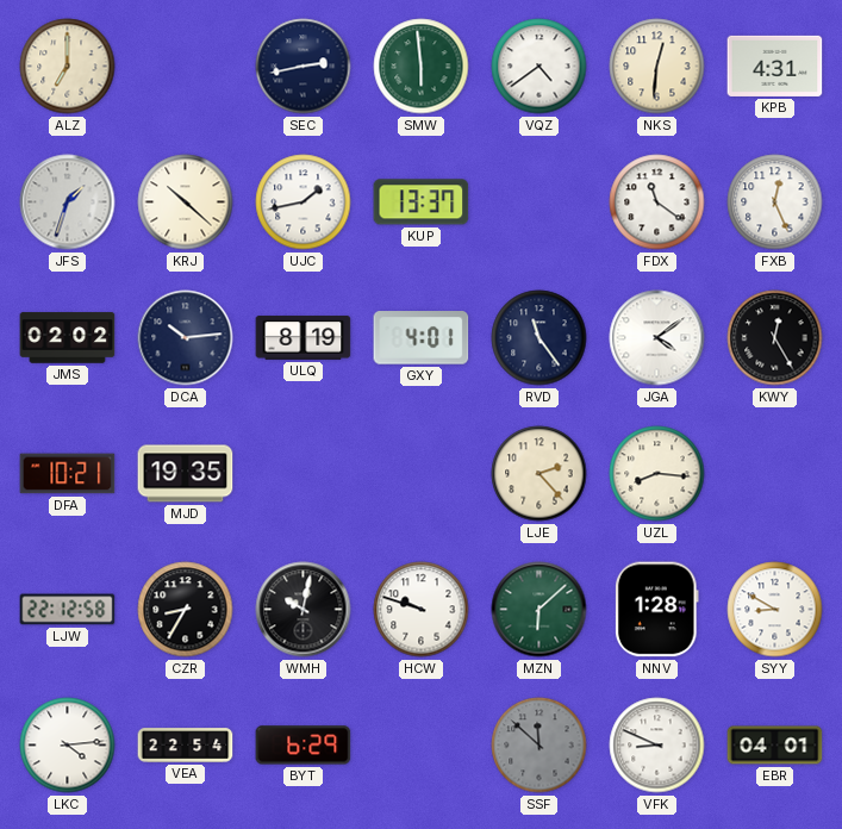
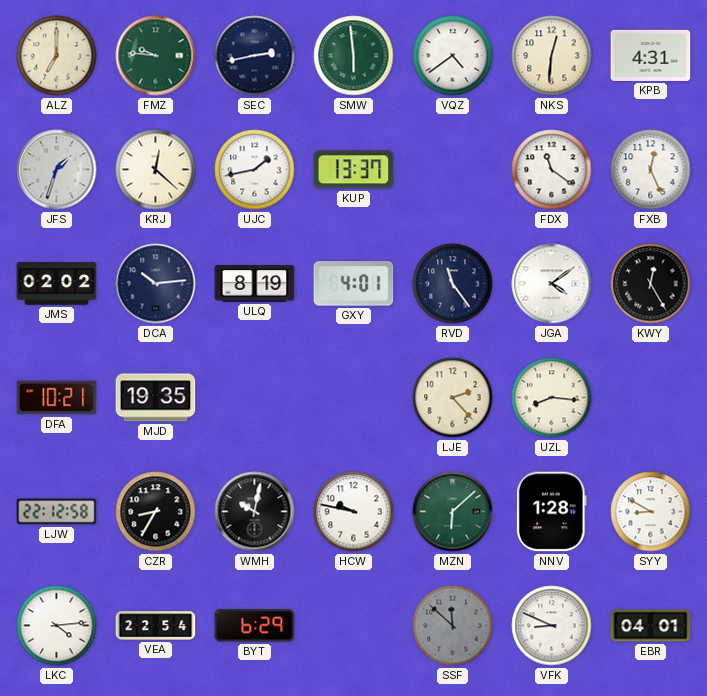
FMZ: none -> 9:46 (156, 56)
KRJ: 10:22 -> 12:22 (156, 170)
HCW: 9:48 -> 9:47 (354, 512)
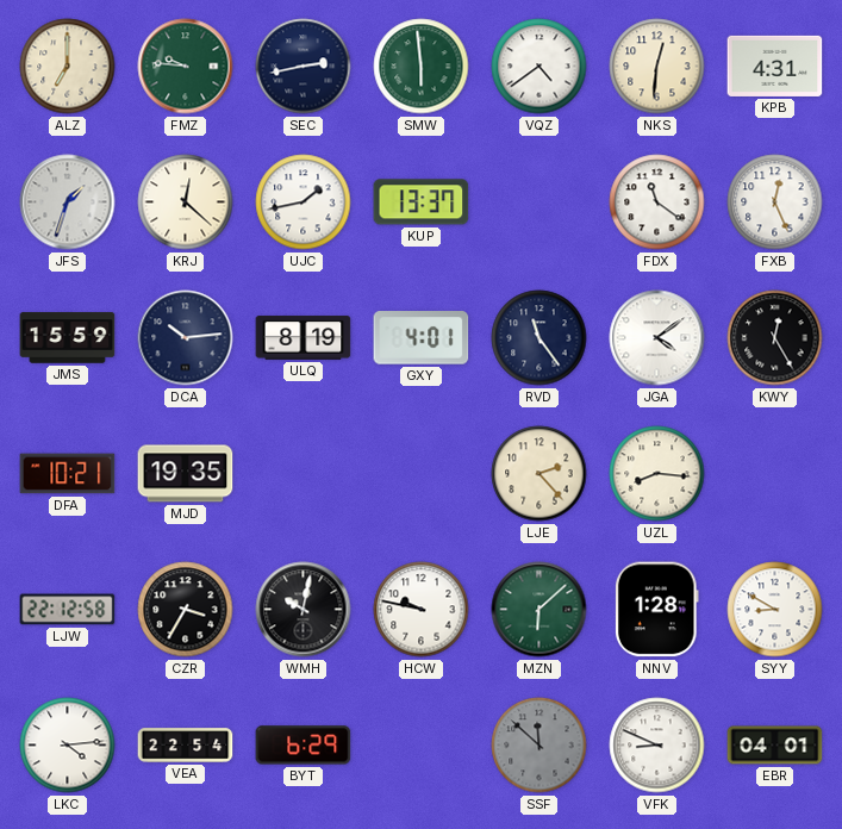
JMS: 02:02 -> 15:59 (68, 338)
CZR: 8:35 -> 3:35 (186, 610)
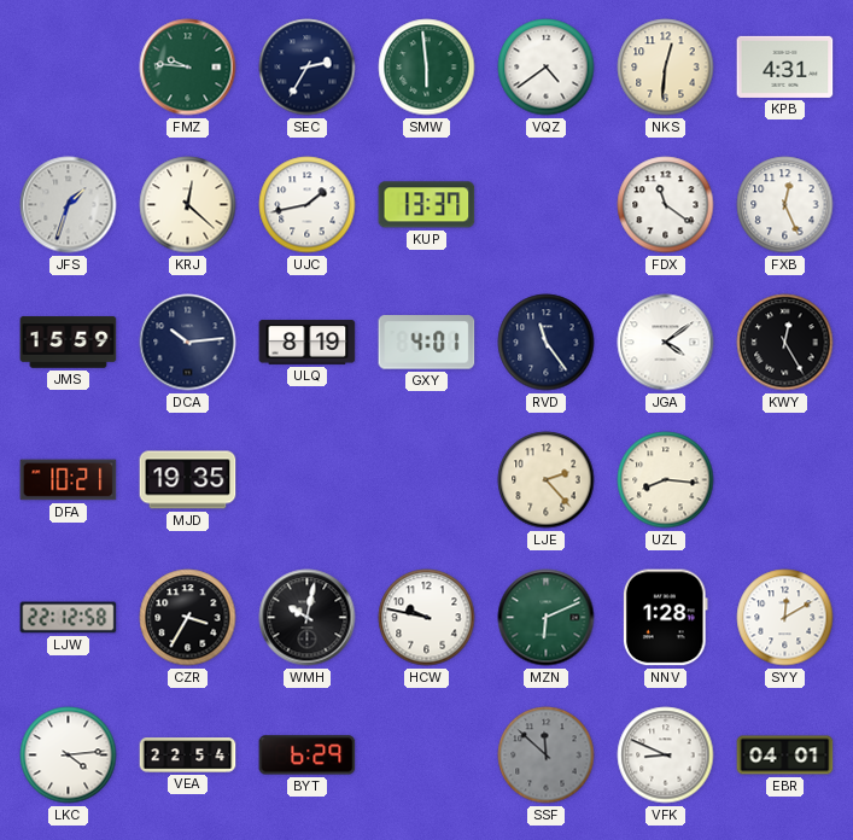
ALZ: 7:00 -> none (68, 67)
SEC: 2:43 -> 2:35 (308, 68)
MZN: 6:08 -> 6:11 (547, 618)
SYY: 8:50 -> 12:10 (785, 618)
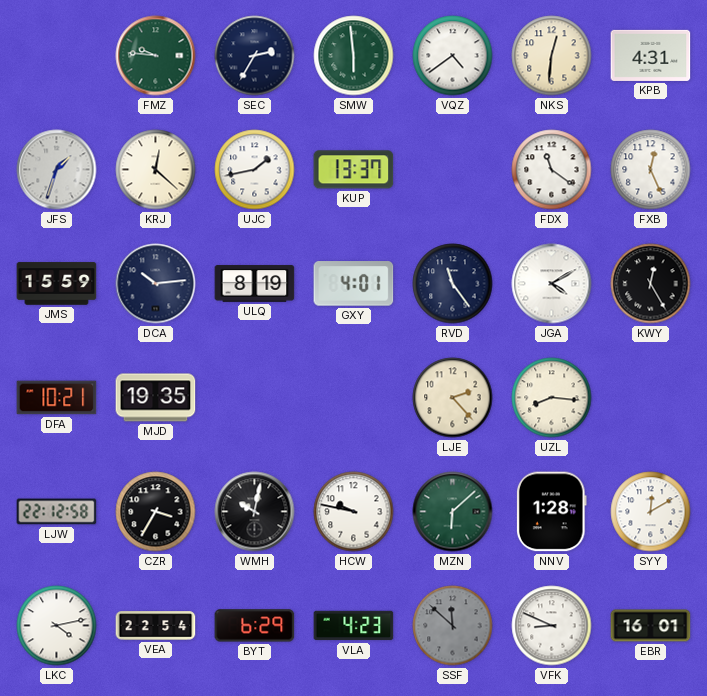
JGA: 4:09 -> 4:10 (552, 284)
MZN: 6:11 -> 6:08 (453, 512)
LKC: 4:14 -> 4:13 (57, 626)
VLA: none -> 4:23 (354, 626)
EBR: 04:01 -> 16:01 (651, 626)
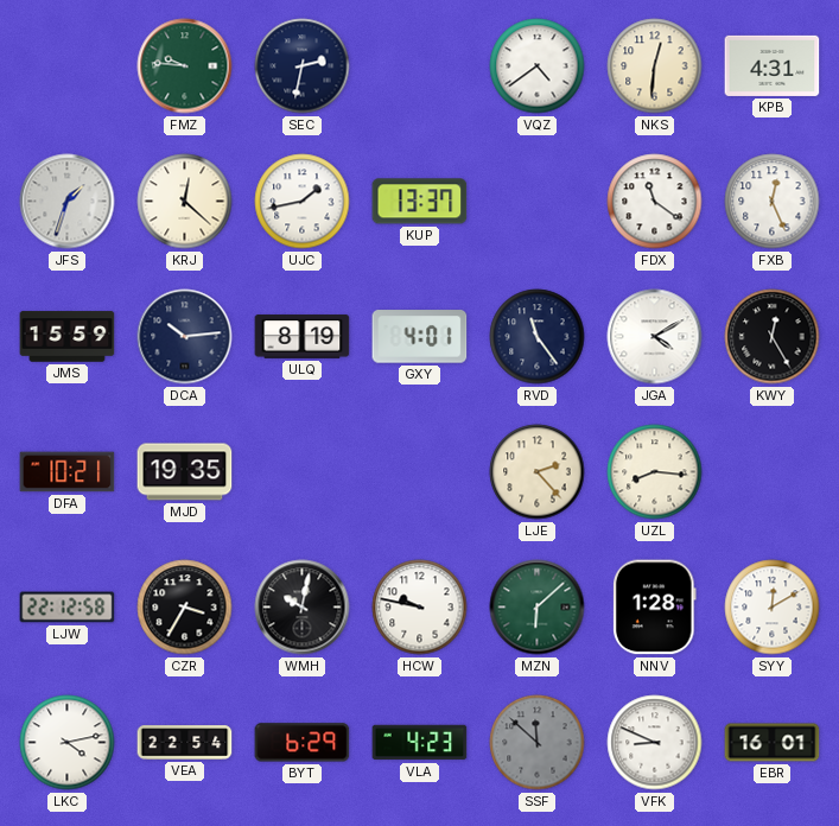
SEC: 2:35 -> 2:32 (303, 66)
SMW: 5:59 -> none (354, 56)
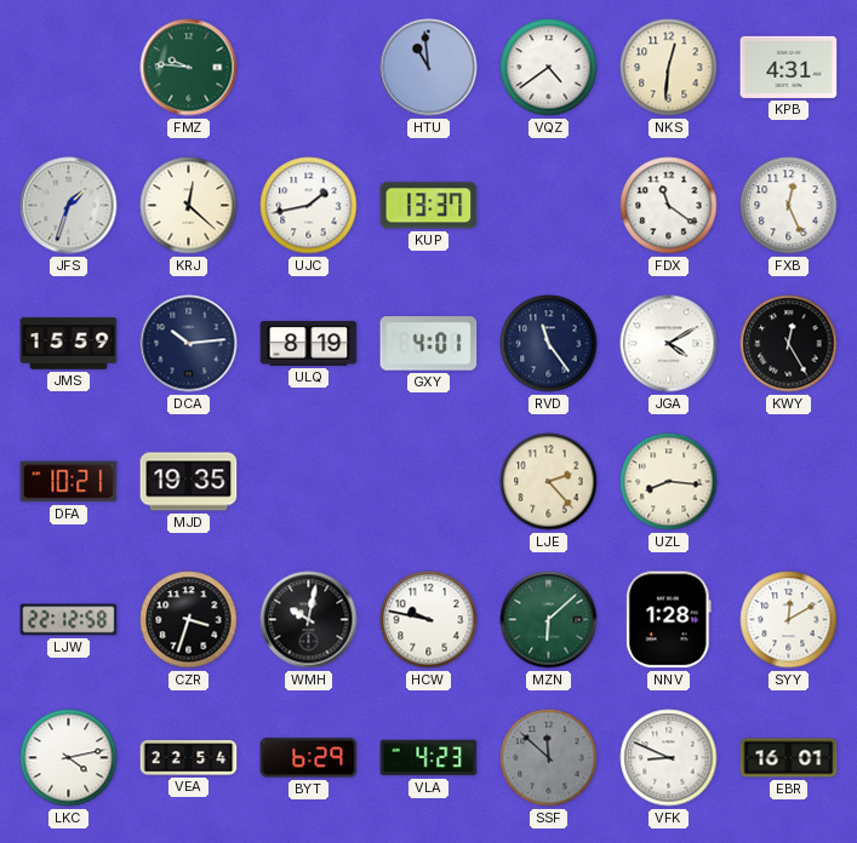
SEC: 2:32 -> none (303, 66)
HTU: none -> 10:59 (429, 68)
CZR: 3:35 -> 3:33 (189, 620)
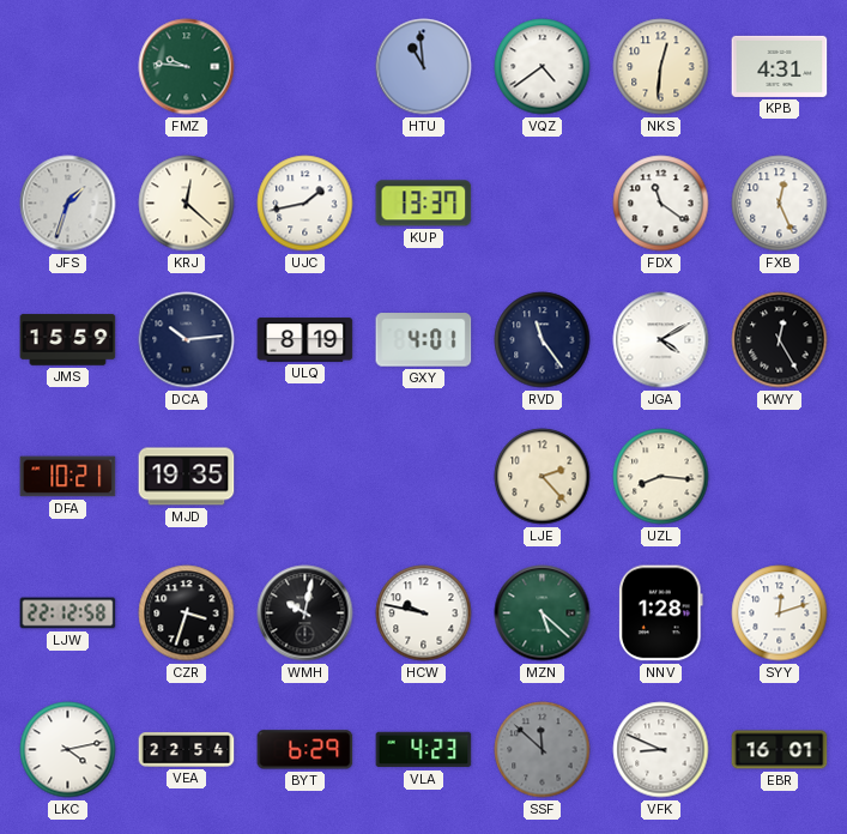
MZN: 6:08 -> 5:22 (543, 614)
SYY: 12:10 -> 12:12 (780, 614)
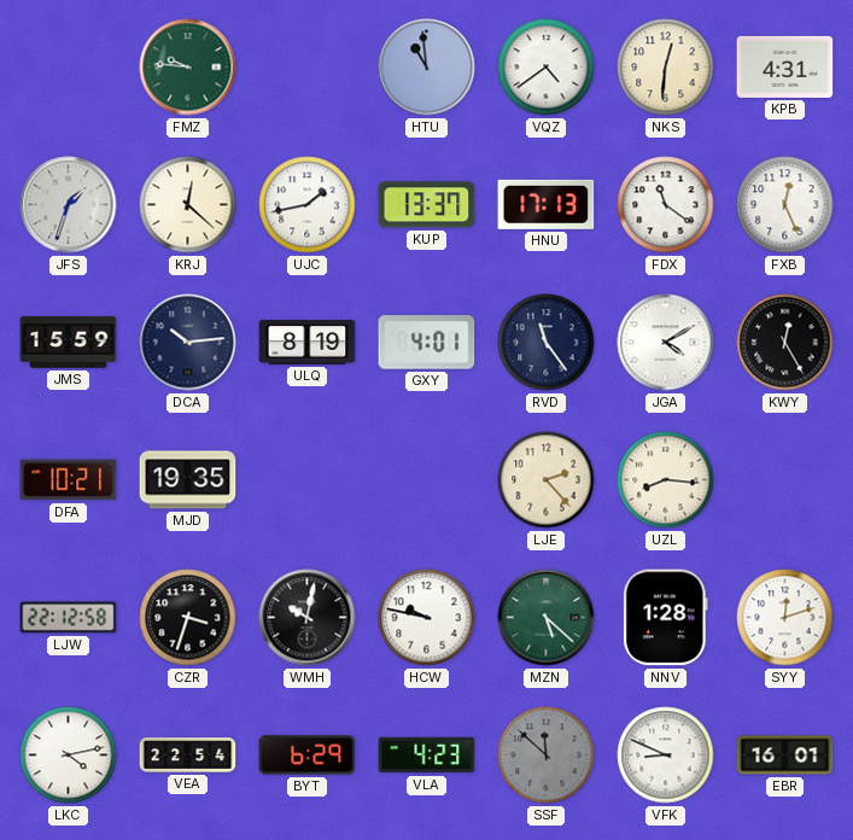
HNU: none -> 17:13 (547, 204)
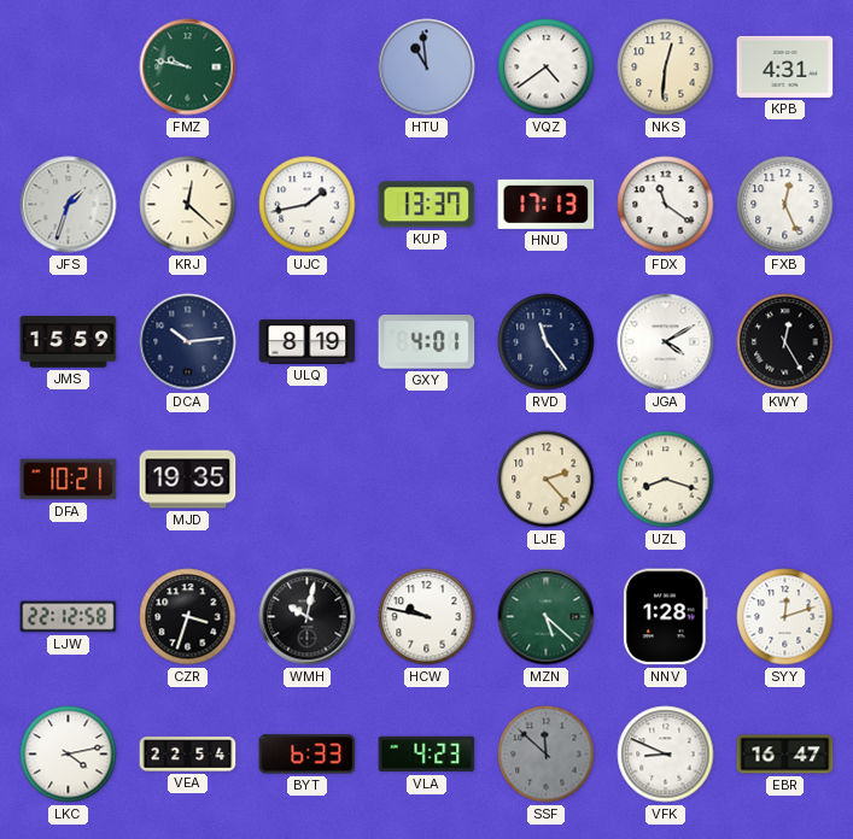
FMZ: 9:46 -> 9:47 (188, 68)
UZL: 8:16 -> 8:18 (666, 480)
BYT: 6:29 -> 6:33 (308, 755)
EBR: 16:01 -> 16:47 (785, 755)
